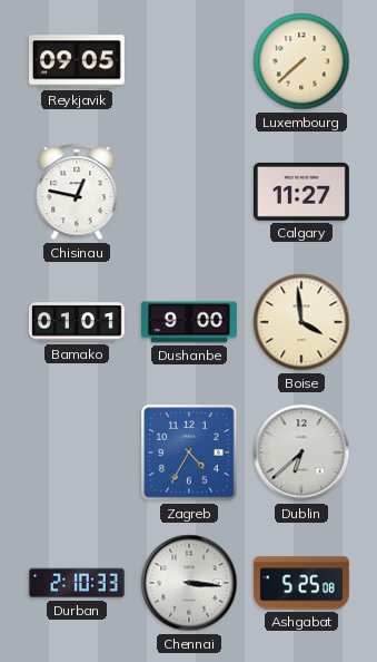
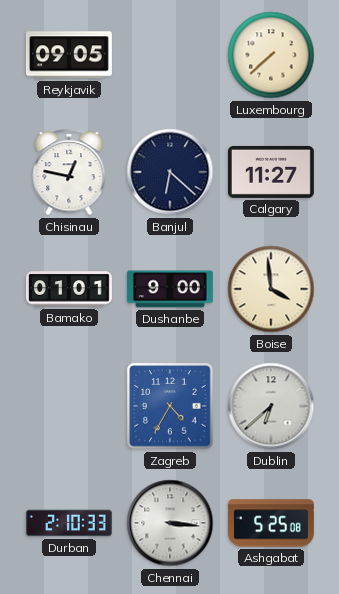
Banjul: none -> 6:22 (170, 172)
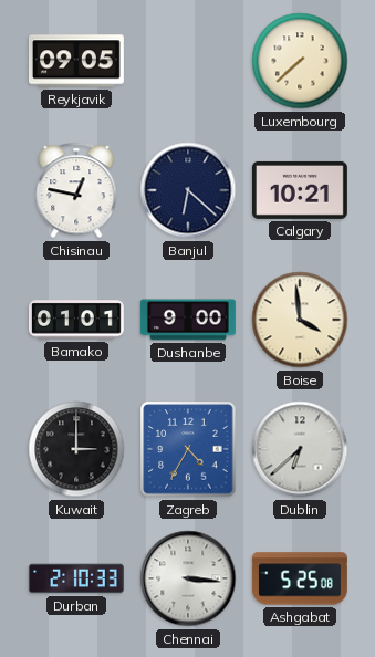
Calgary: 11:27 -> 10:21 (300, 190)
Kuwait: none -> 3:00 (76, 449)
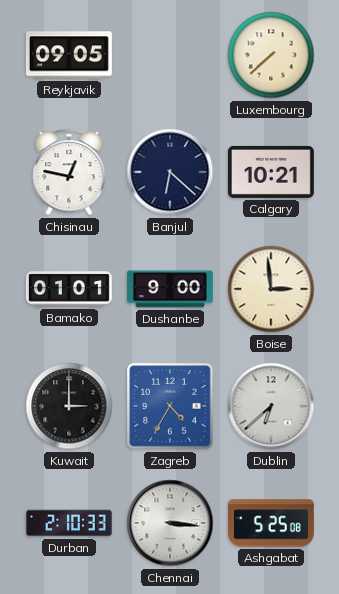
Boise: 3:59 -> 2:59 (271, 289)
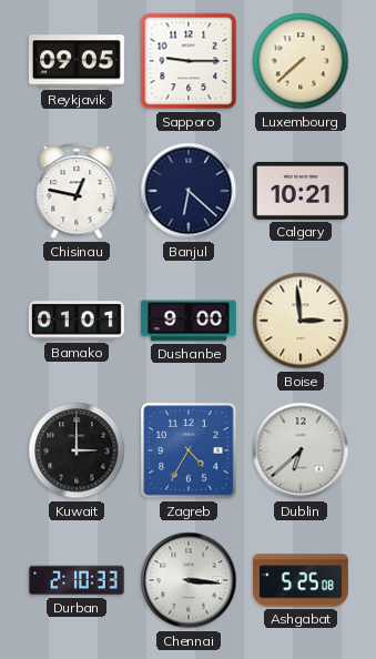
Sapporo: none -> 9:15 (189, 61)
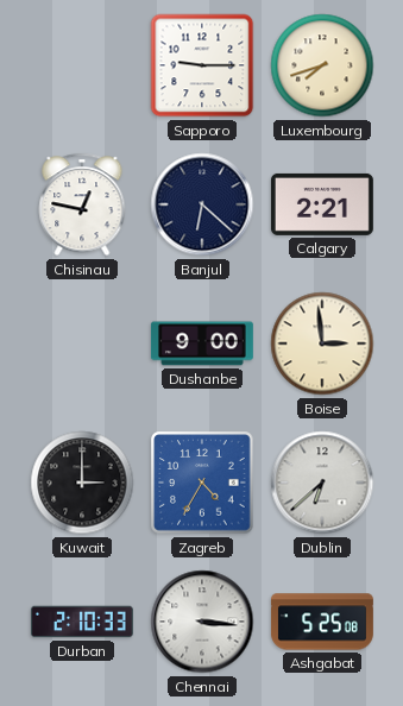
Reykjavik: 09:05 -> none (77, 61)
Luxembourg: 7:38 -> 7:42 (322, 65)
Calgary: 10:21 -> 2:21 (322, 204)
Bamako: 01:01 -> none (77, 321)
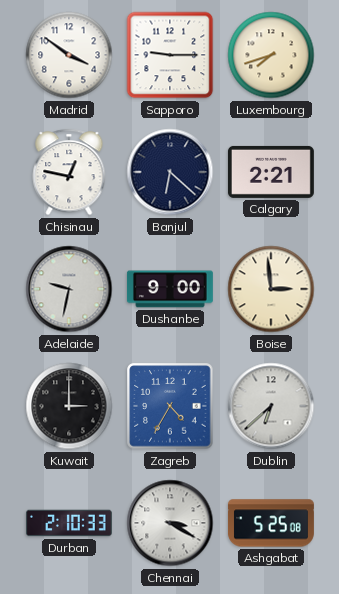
Madrid: none -> 3:51 (69, 55)
Adelaide: none -> 9:32 (69, 289)
Chennai: 3:16 -> 3:20 (170, 523)
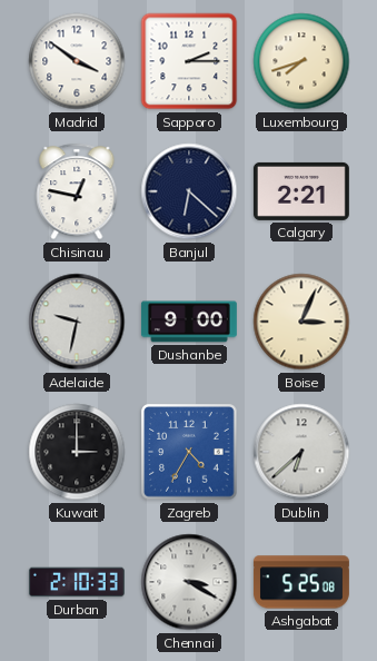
Sapporo: 9:15 -> 2:15 (189, 61)
Boise: 2:59 -> 3:04 (301, 322)
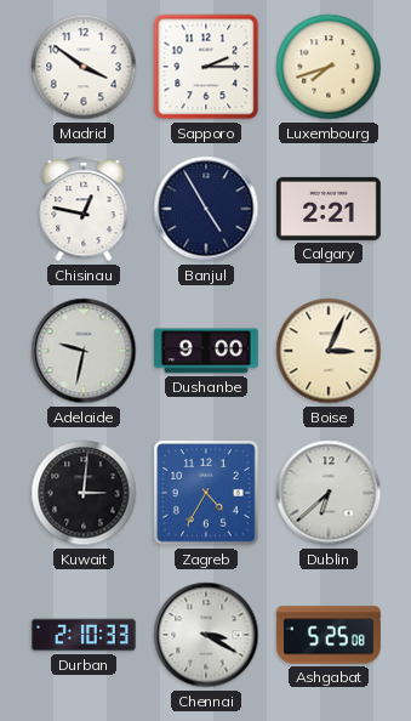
Banjul: 6:22 -> 4:55 (206, 209)
Kuwait: 3:00 -> 3:01 (84, 493)
